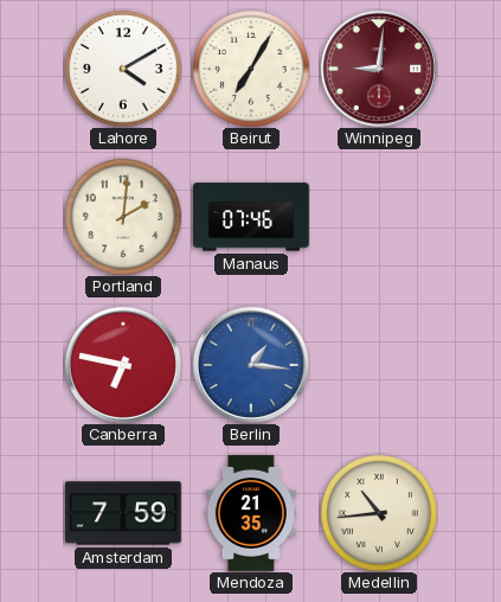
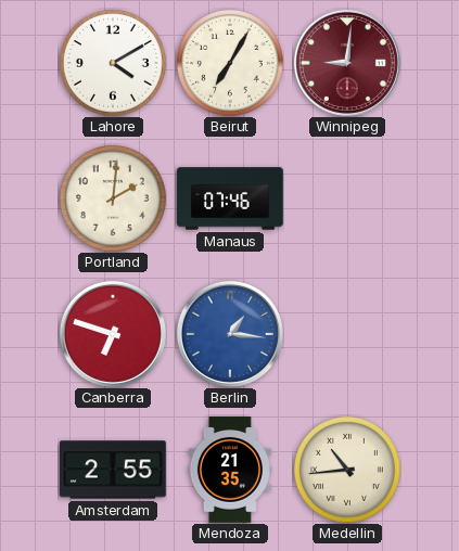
Canberra: 6:47 -> 6:48 (113, 334)
Amsterdam: 7:59 -> 2:55 (113, 470)
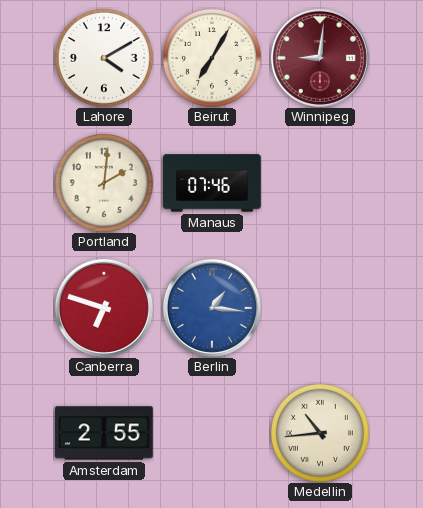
Mendoza: 21:35 -> none (230, 470)
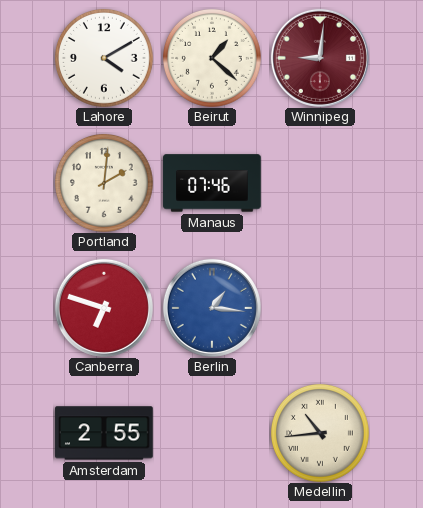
Beirut: 7:05 -> 1:22 (212, 58)
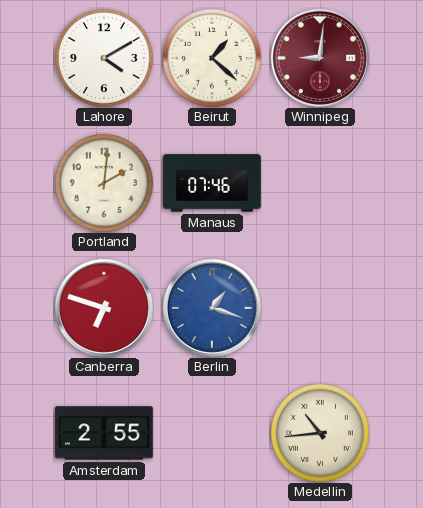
Berlin: 1:16 -> 1:18 (212, 308)
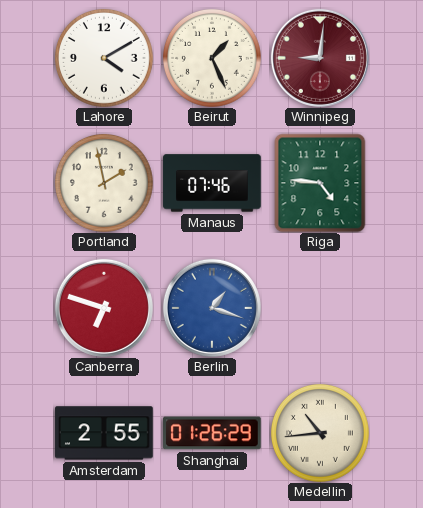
Beirut: 1:22 -> 1:26 (212, 58)
Portland: 2:01 -> 1:58 (104, 183)
Riga: none -> 4:46 (320, 183)
Shanghai: none -> 01:26 (213, 433)
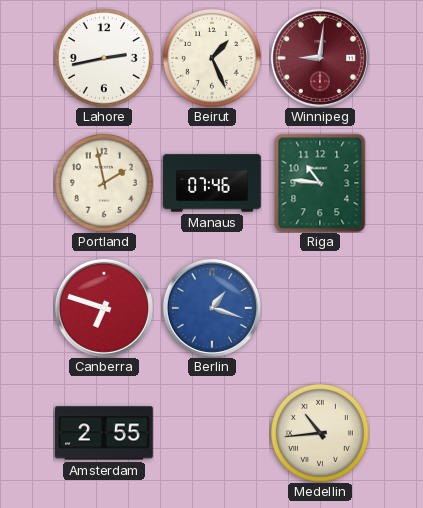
Lahore: 4:10 -> 2:43 (104, 58)
Riga: 4:46 -> 10:46 (320, 183)
Shanghai: 01:26 -> none (213, 433)
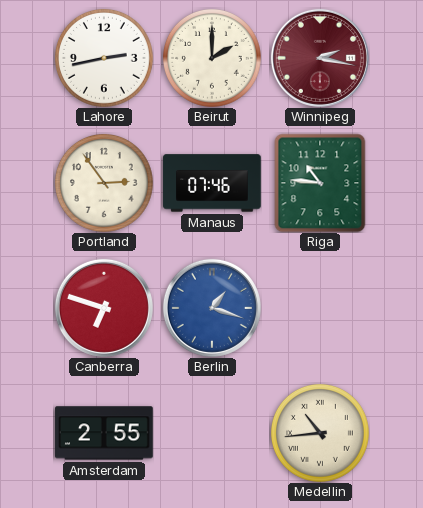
Beirut: 1:26 -> 2:00 (212, 58)
Winnipeg: 9:01 -> 2:17 (320, 58)
Portland: 1:58 -> 2:54 (104, 183)
